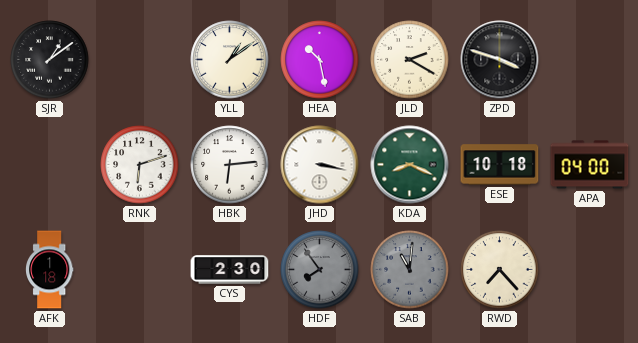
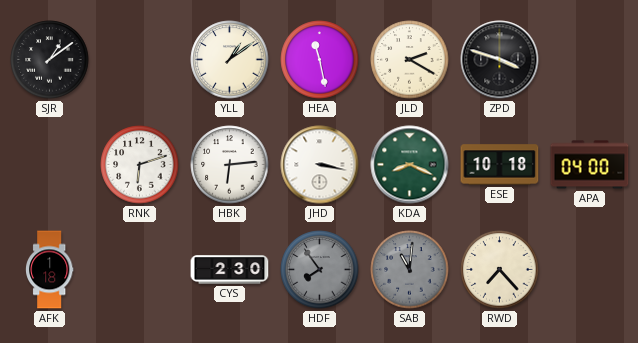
HEA: 10:28 -> 11:28 (320, 60)
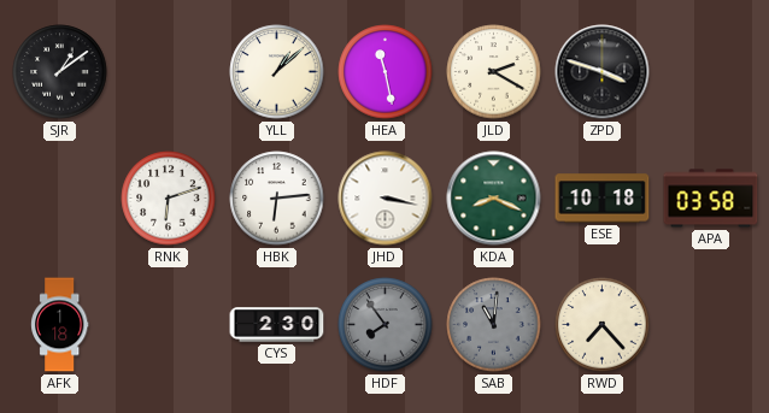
YLL: 1:09 -> 1:08 (277, 72)
APA: 04:00 -> 03:58 (711, 199)
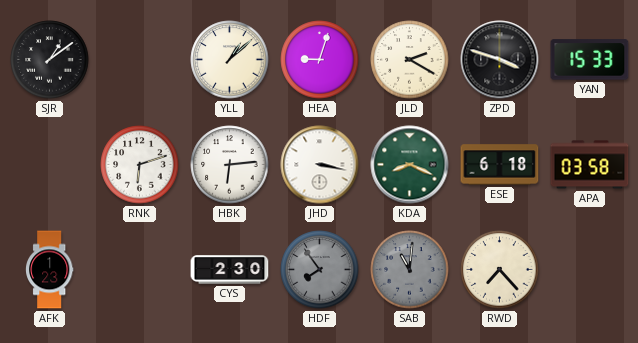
HEA: 11:28 -> 9:03 (320, 60)
YAN: none -> 15:33 (590, 60)
ESE: 10:18 -> 6:18 (500, 165)
AFK: 1:18 -> 1:23 (50, 270)
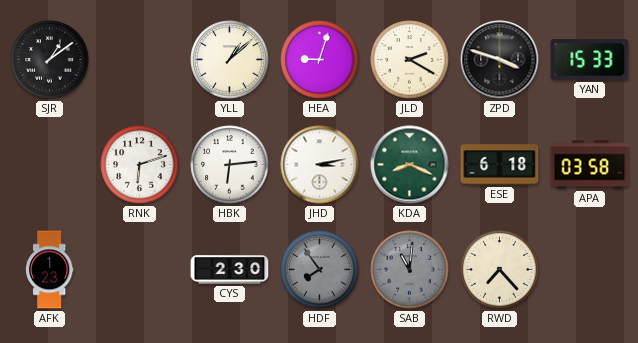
JHD: 3:17 -> 3:13 (320, 165)
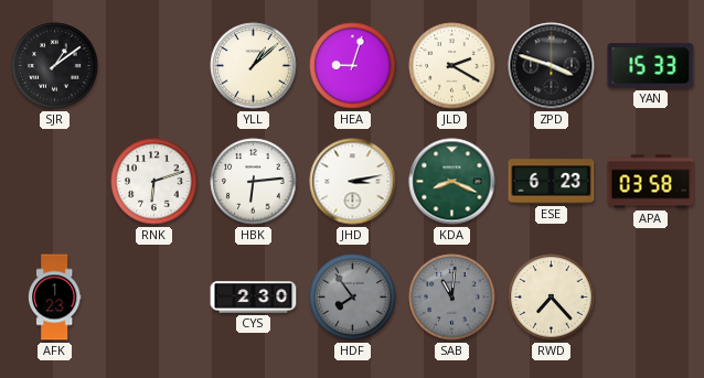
ESE: 6:18 -> 6:23 (552, 182)
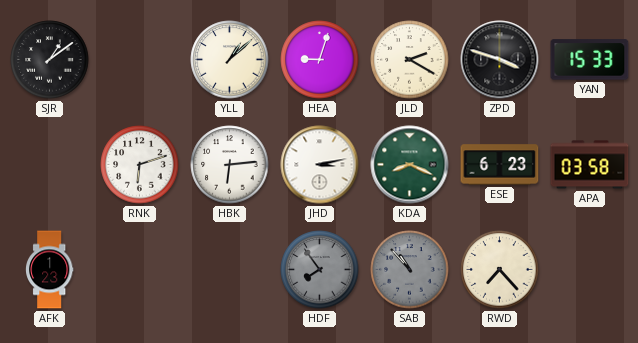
CYS: 2:30 -> none (254, 298)
SAB: 11:01 -> 10:53 (410, 270)
